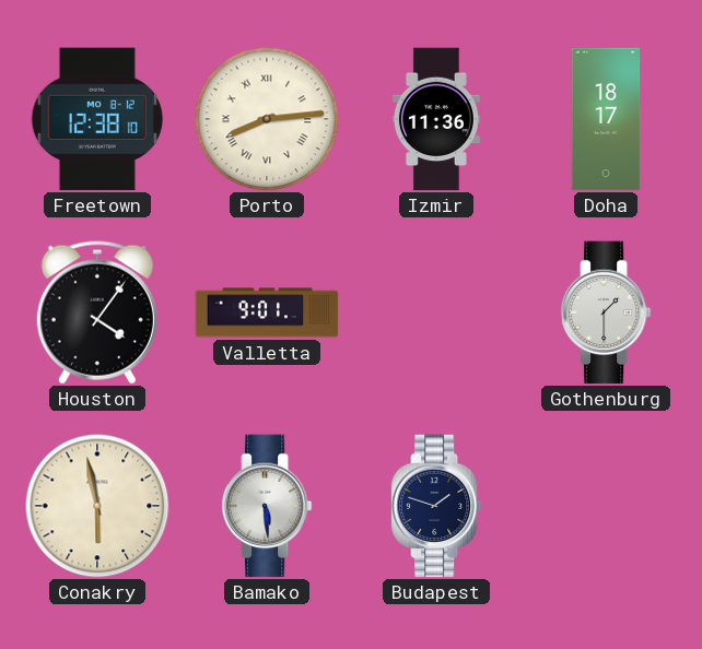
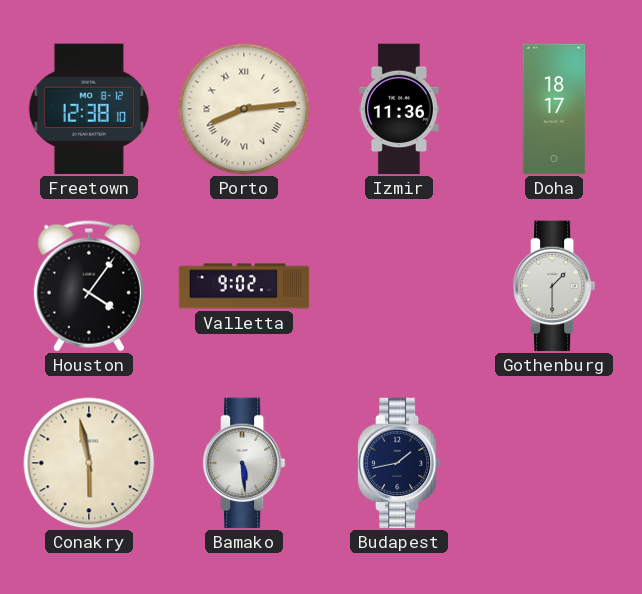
Valletta: 9:01 -> 9:02 (244, 286)
Budapest: 1:48 -> 1:43 (399, 463)
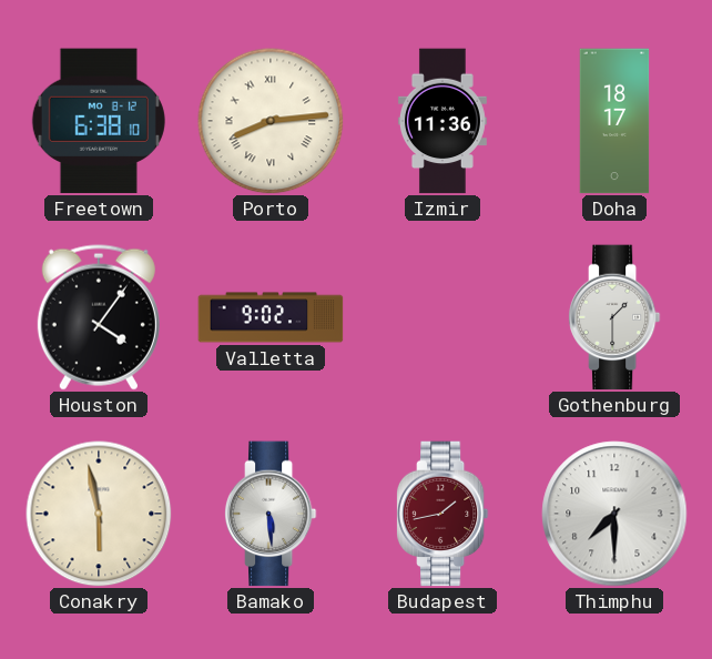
Freetown: 12:38 -> 6:38 (99, 121)
Budapest dial: navy -> burgundy (443, 514)
Thimphu: none -> 7:30 (614, 514)
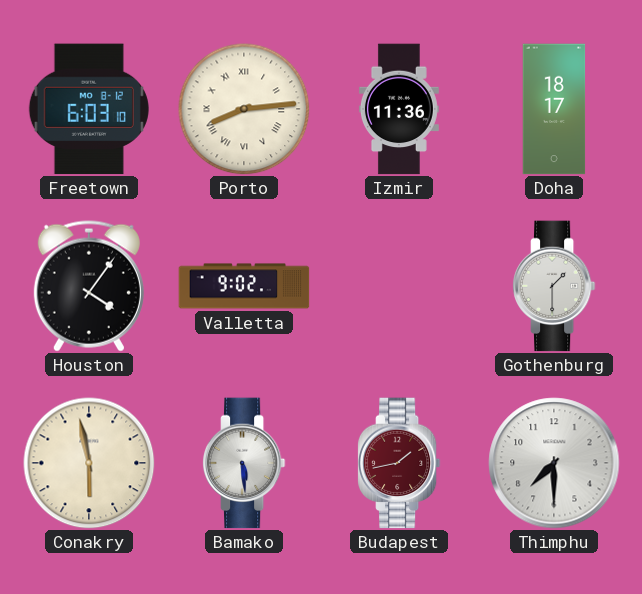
Freetown: 6:38 -> 6:03 (89, 109)
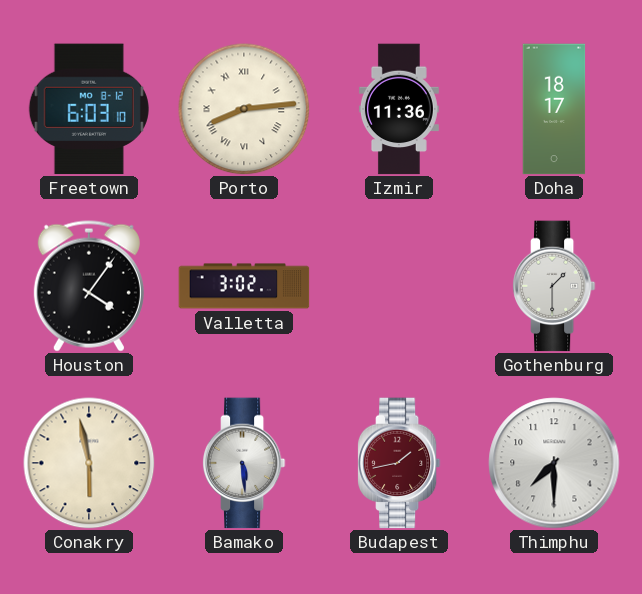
Valletta: 9:02 -> 3:02 (244, 286)
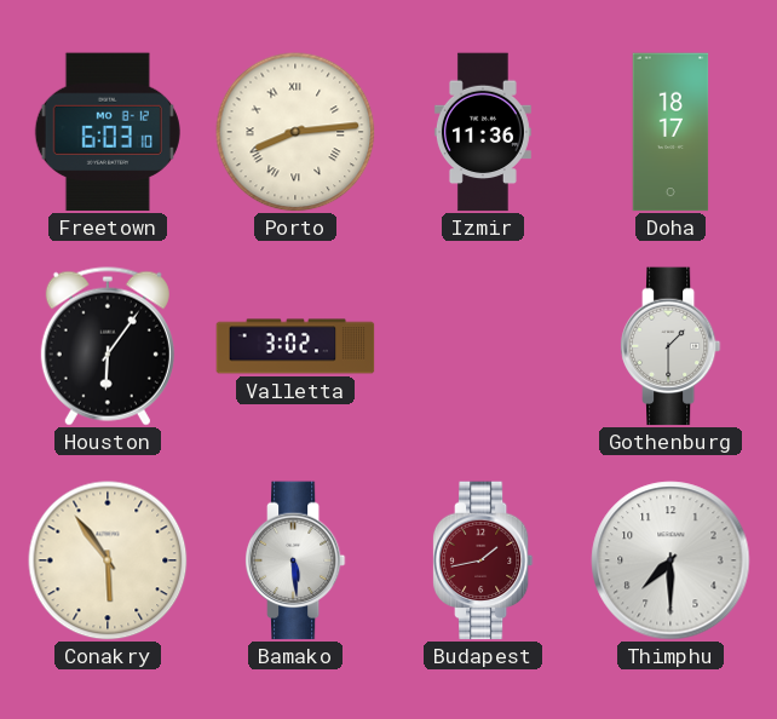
Houston: 4:06 -> 6:06 (108, 346)
Conakry: 5:58 -> 5:54 (108, 560)
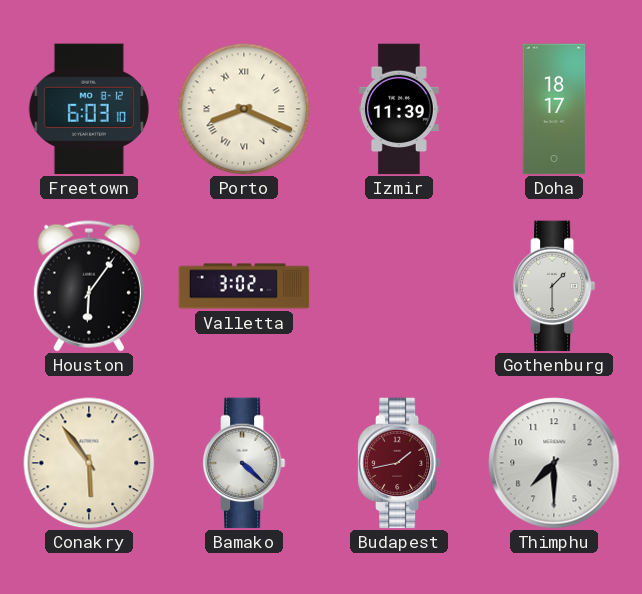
Porto: 8:14 -> 8:19 (244, 109)
Izmir: 11:36 -> 11:39 (399, 109)
Bamako: 5:29 -> 4:22 (244, 463)
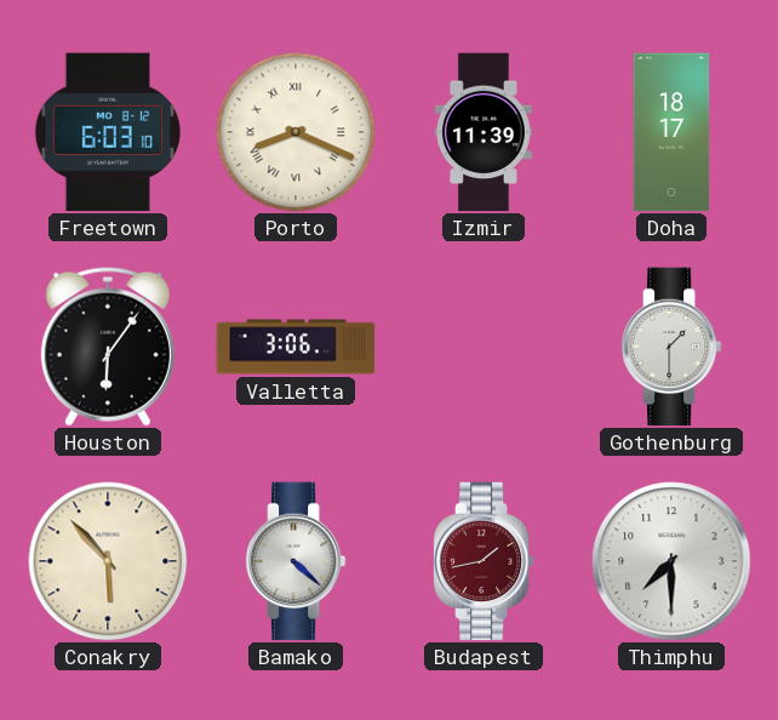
Valletta: 3:02 -> 3:06 (296, 347)
Conakry: 5:54 -> 5:53 (108, 561)
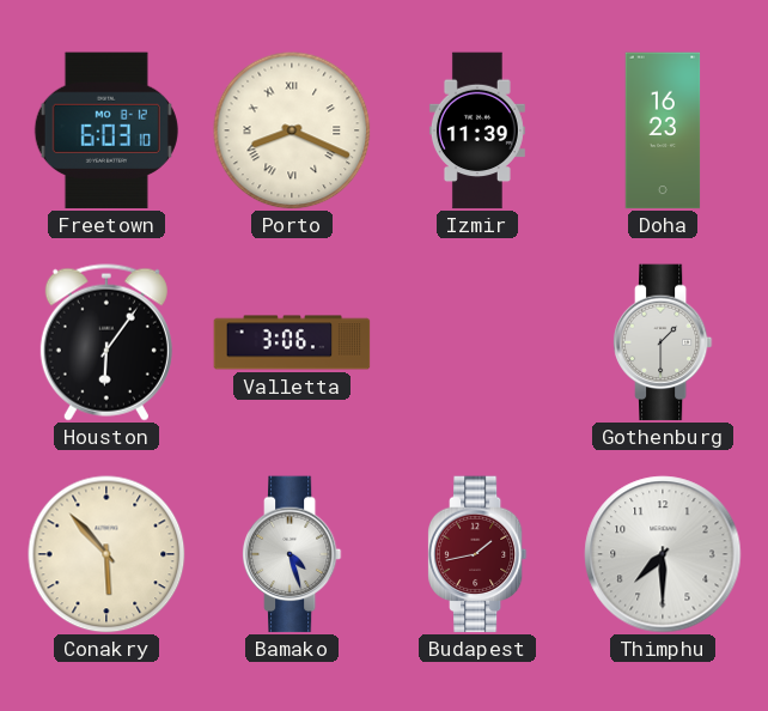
Doha: 18:17 -> 16:23 (663, 130)
Bamako: 4:22 -> 4:27 (292, 554)
